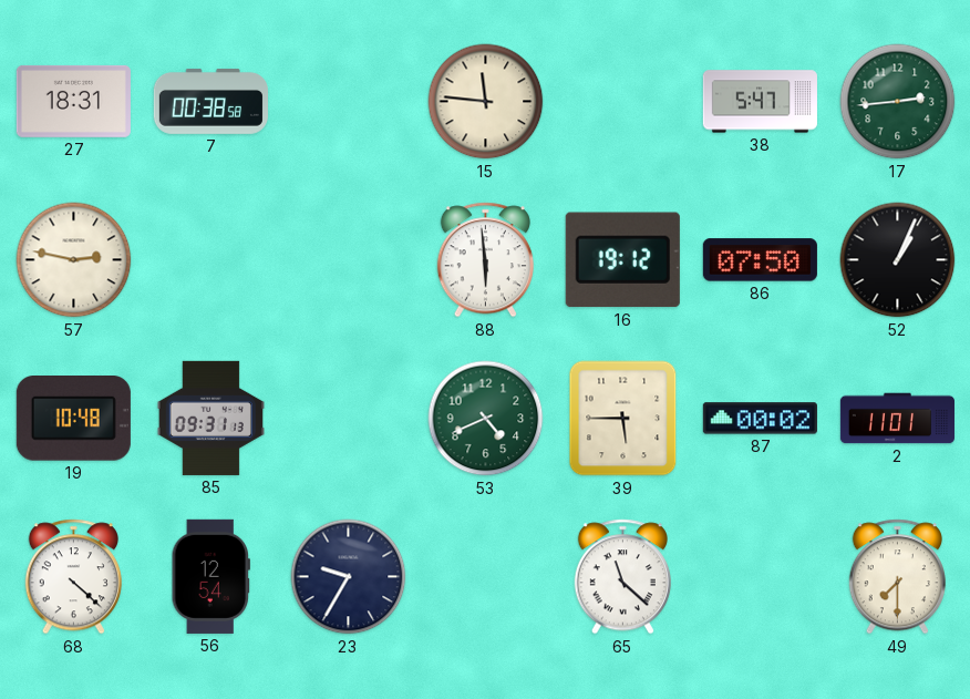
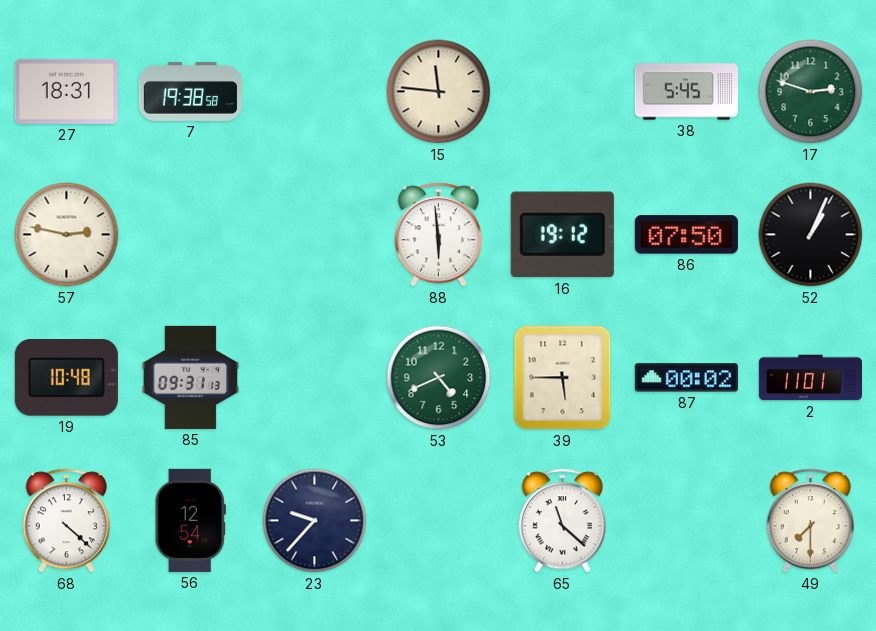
7: 00:38 -> 19:38 (190, 91)
38: 5:47 -> 5:45 (686, 92)
17: 2:44 -> 2:48 (811, 92)
23: 9:35 -> 9:37 (315, 521)
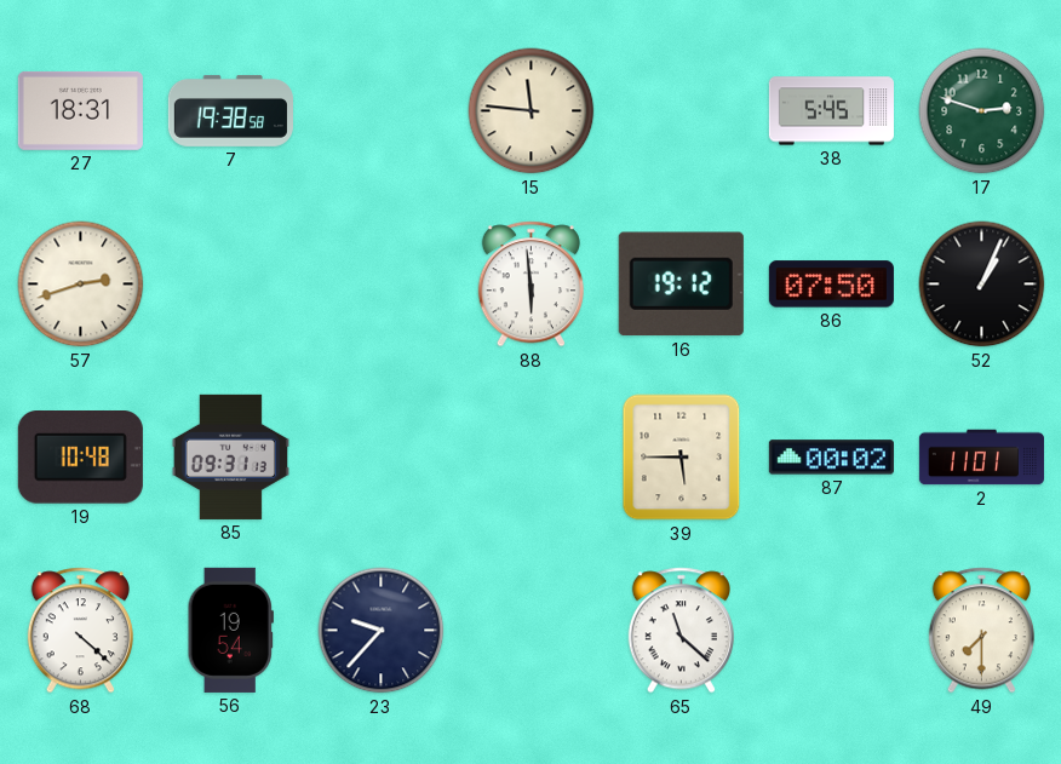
57: 2:47 -> 2:42 (81, 285)
53: 4:41 -> none (439, 378)
56: 12:54 -> 19:54 (230, 630)
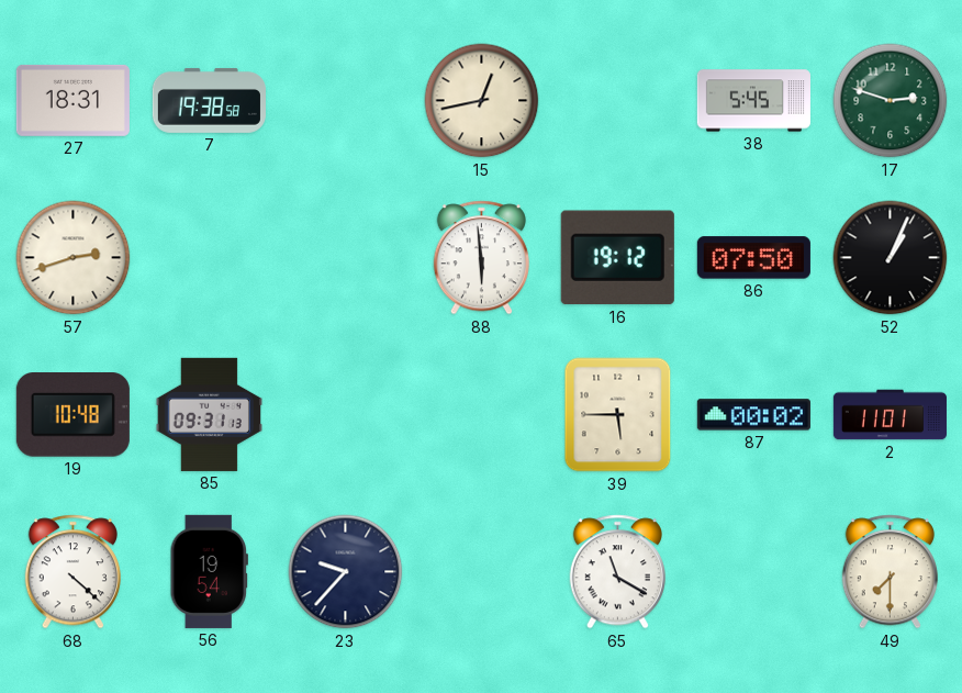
15: 11:46 -> 12:43 (482, 101)
65: 11:22 -> 11:20 (617, 572)
